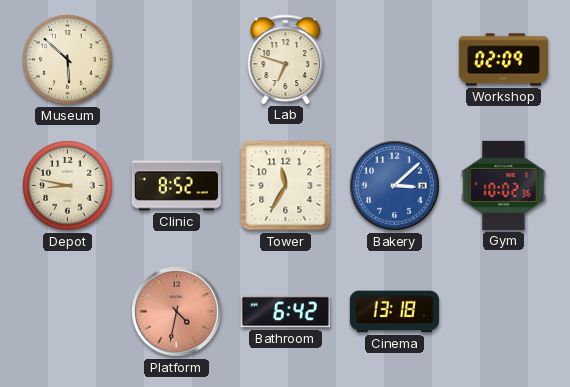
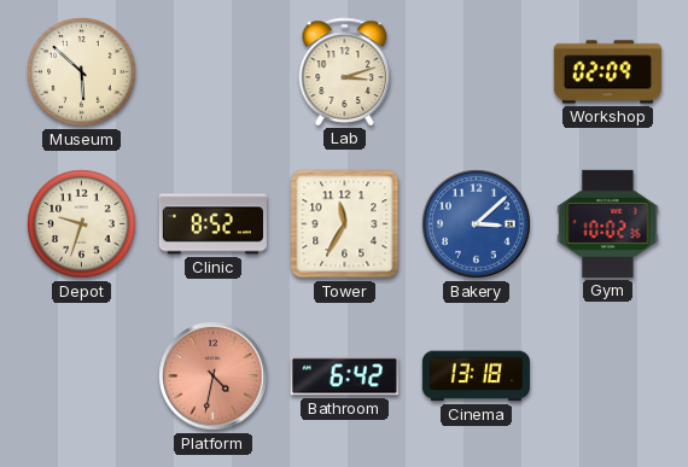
Lab: 6:48 -> 3:12 (345, 71)
Depot: 8:47 -> 9:33 (82, 224)
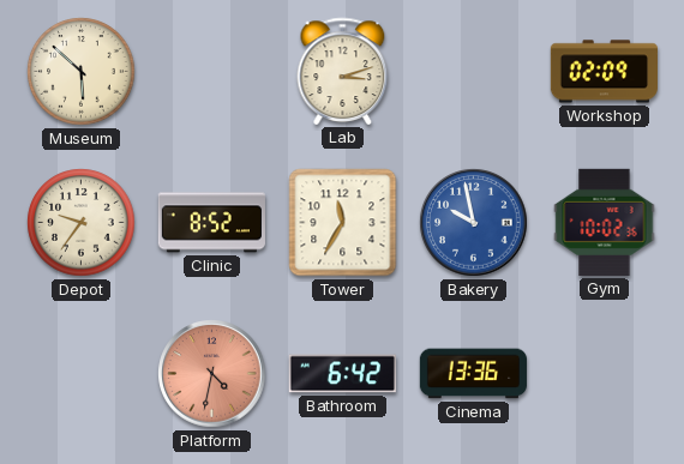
Depot: 9:33 -> 9:36 (82, 223)
Bakery: 3:08 -> 9:58 (474, 223)
Cinema: 13:18 -> 13:36 (473, 374)
